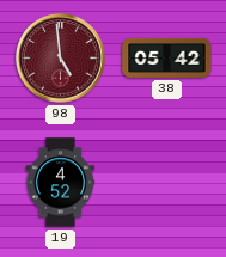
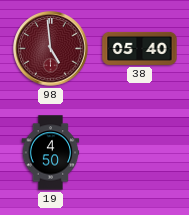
38: 05:42 -> 05:40 (140, 48)
19: 4:52 -> 4:50 (51, 153)
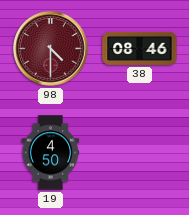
98: 4:59 -> 4:30 (51, 49)
38: 05:40 -> 08:46 (140, 48)
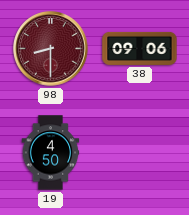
98: 4:30 -> 8:30 (51, 49)
38: 08:46 -> 09:06 (140, 48)
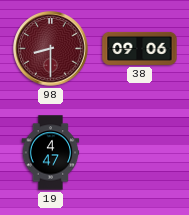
19: 4:50 -> 4:47 (51, 153)
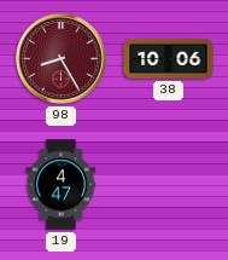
98: 8:30 -> 8:25 (62, 59)
38: 09:06 -> 10:06 (169, 58)
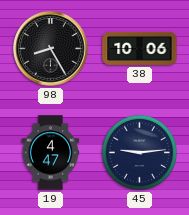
98 dial: burgundy -> black (51, 49)
45: none -> 9:14 (139, 152)
